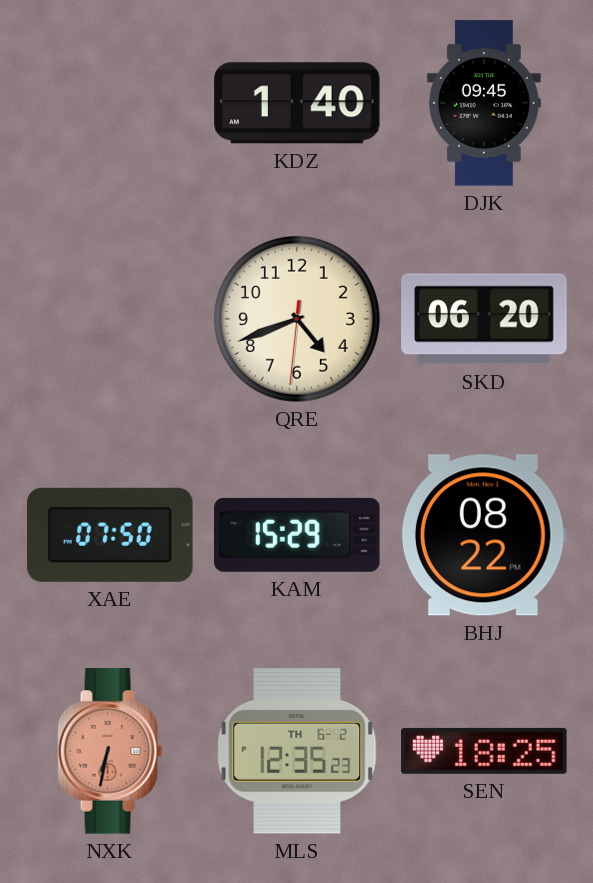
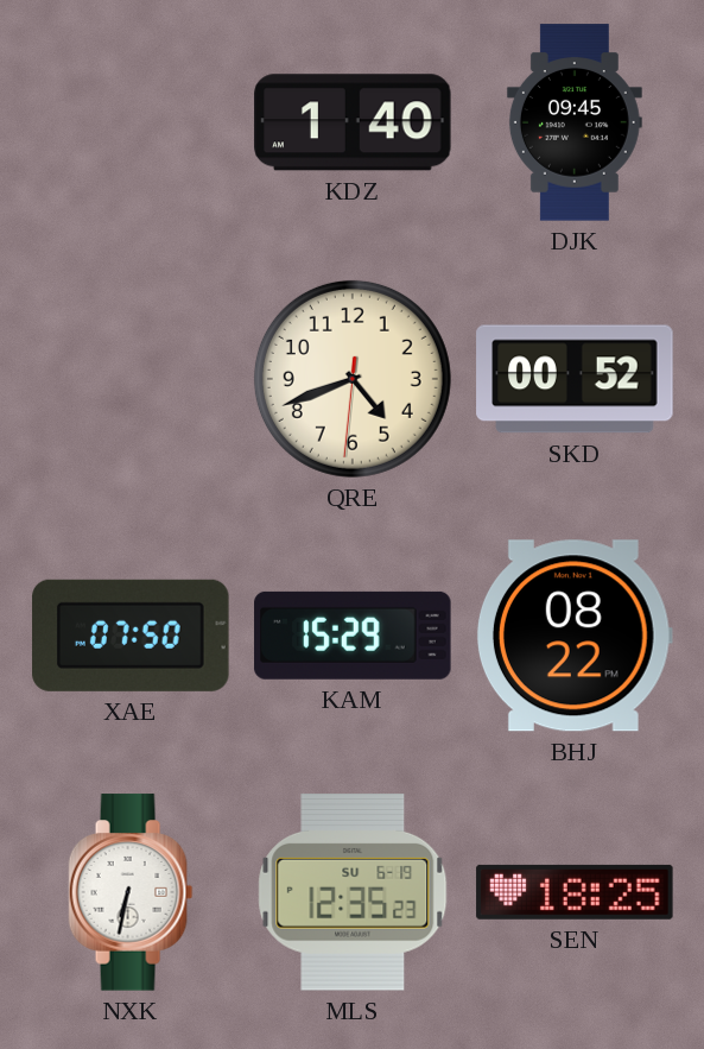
SKD: 06:20 -> 00:52 (575, 379)
NXK dial: salmon -> white (131, 892)
MLS date: TH 6-2 -> SU 6-19 (353, 893)
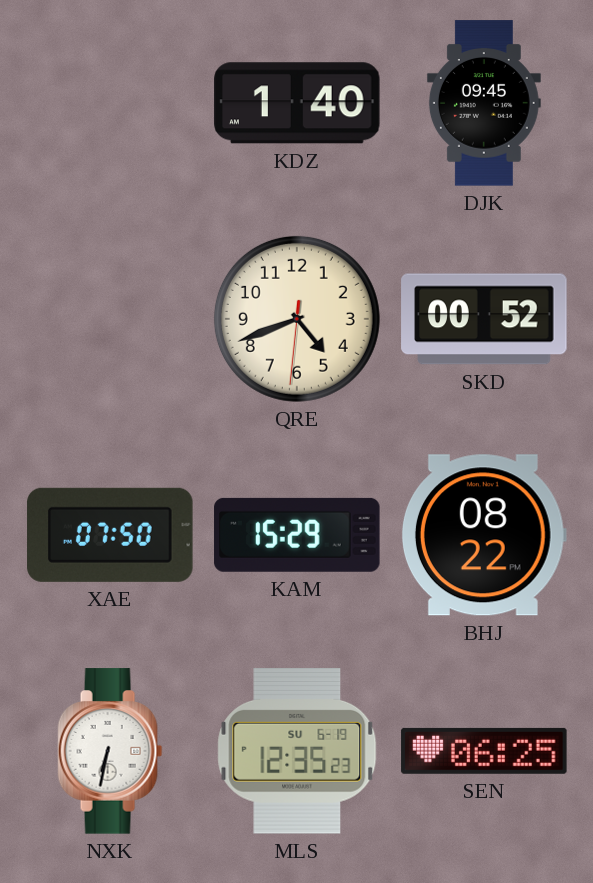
SEN: 18:25 -> 06:25 (484, 751)
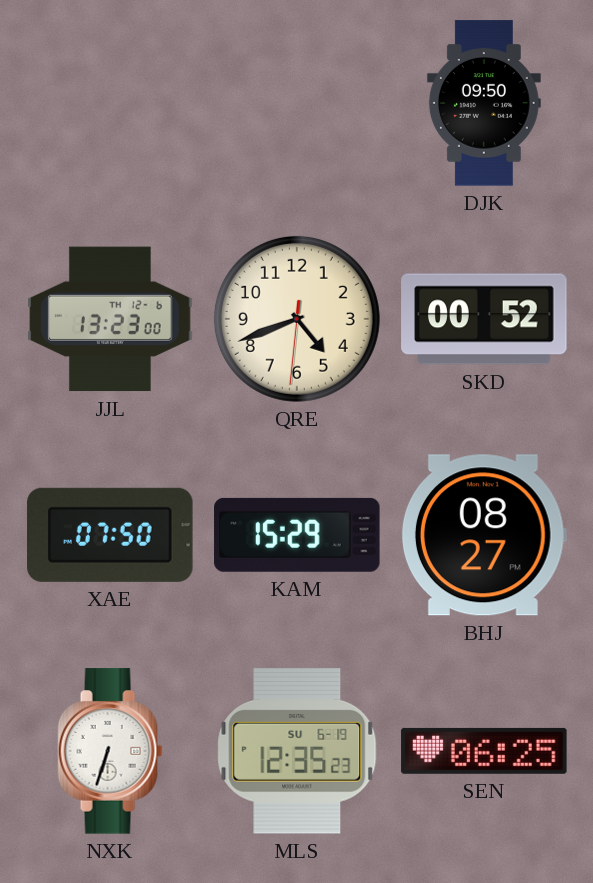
KDZ: 1:40 -> none (298, 103)
DJK: 09:45 -> 09:50 (484, 103)
JJL: none -> 13:23 (110, 319)
BHJ: 08:22 -> 08:27 (484, 535)
NXK: 6:32 -> 6:33 (110, 751)
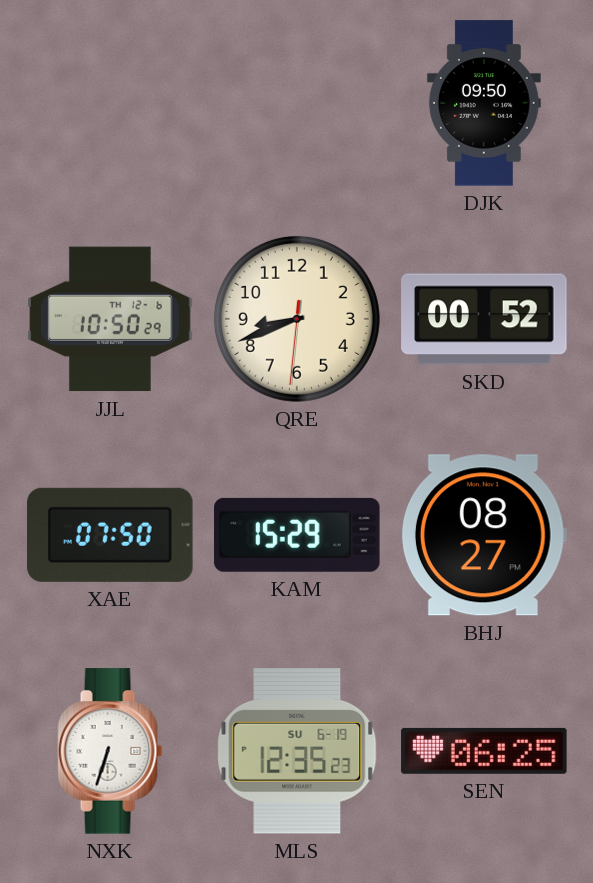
JJL: 13:23 -> 10:50 (110, 319)
QRE: 4:41 -> 8:41 (297, 319)
